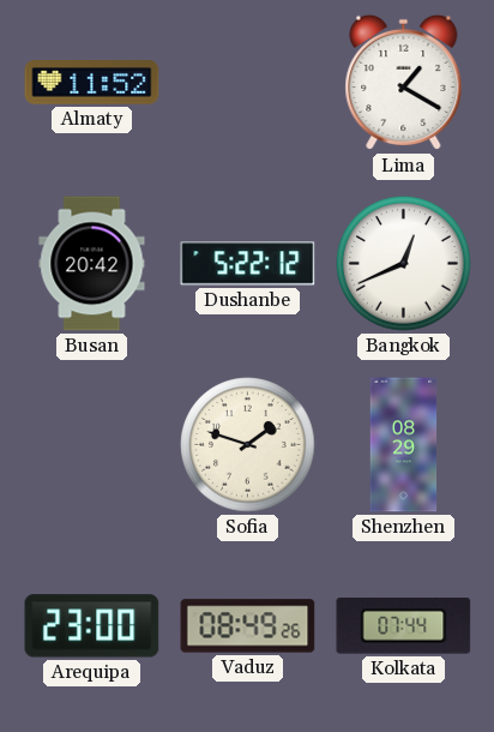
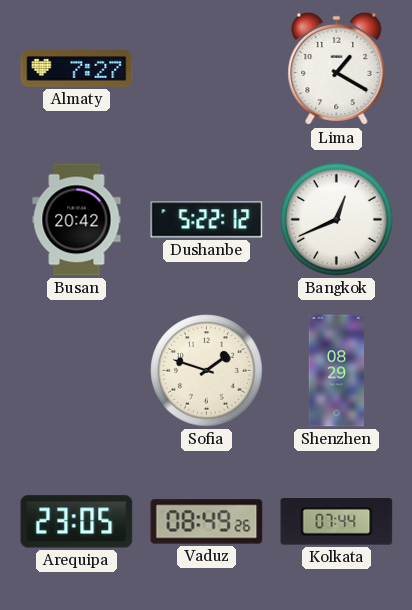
Almaty: 11:52 -> 7:27 (77, 69)
Arequipa: 23:00 -> 23:05 (77, 522)
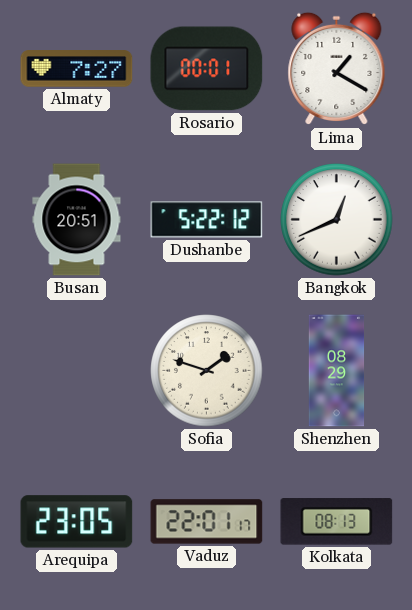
Rosario: none -> 00:01 (207, 69)
Busan: 20:42 -> 20:51 (77, 220)
Vaduz: 08:49 -> 22:01 (207, 522)
Kolkata: 07:44 -> 08:13 (337, 522)
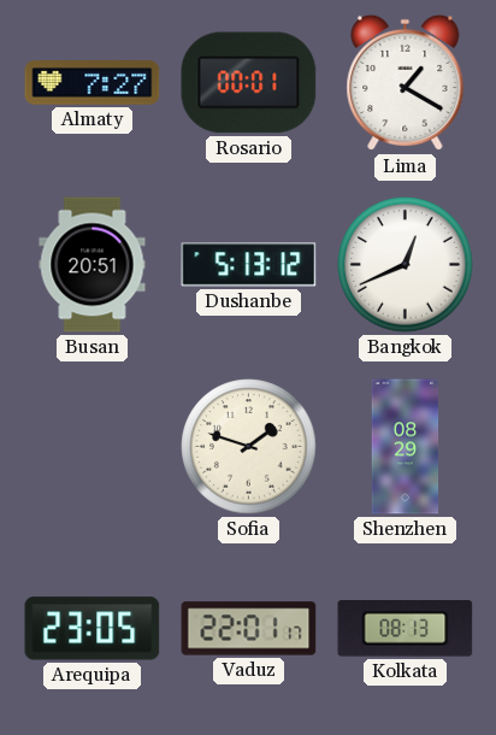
Dushanbe: 5:22 -> 5:13 (249, 265)
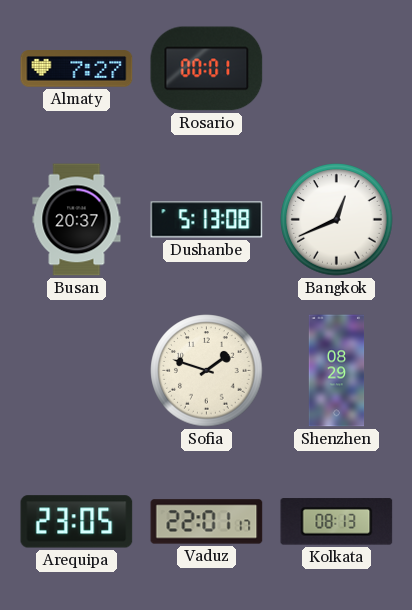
Lima: 1:20 -> none (406, 83)
Busan: 20:51 -> 20:37 (77, 220)
Dushanbe: 5:13:12 -> 5:13:08 (207, 220)
